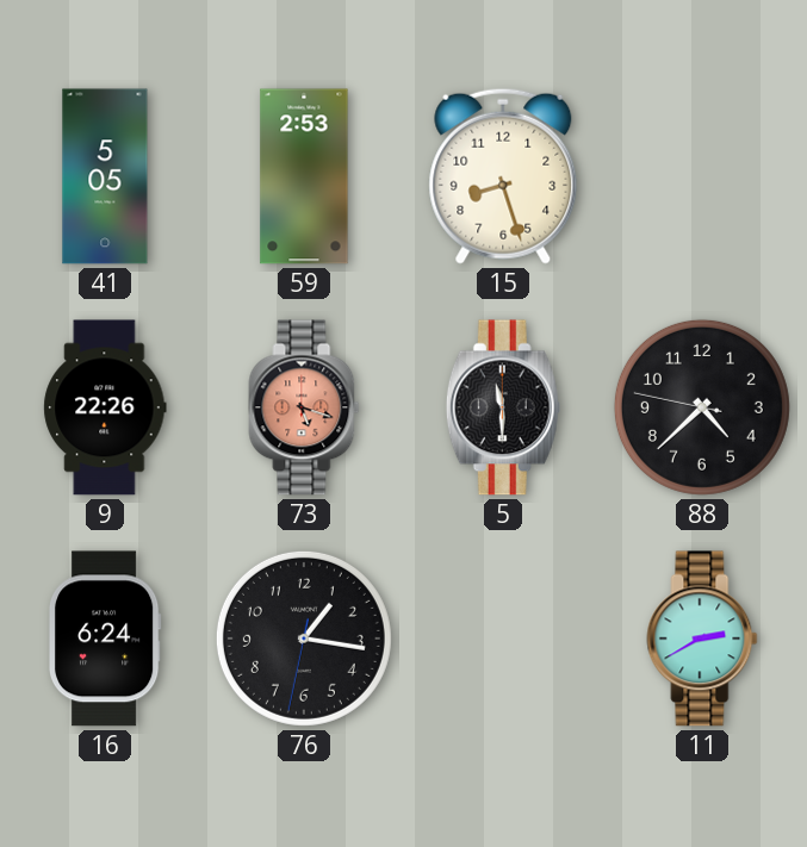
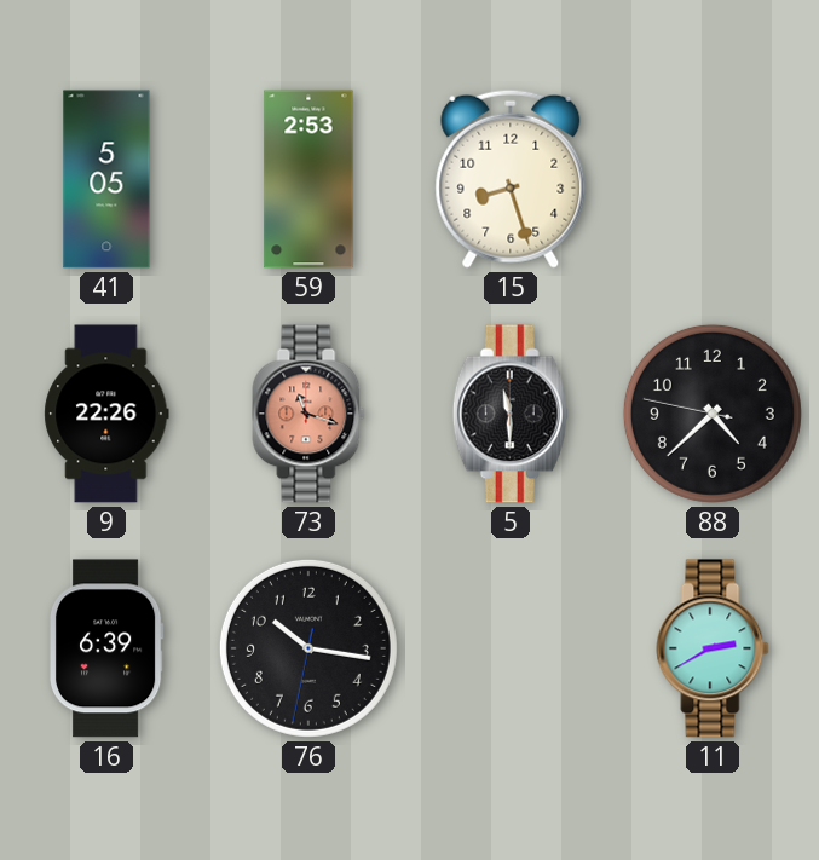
73: 5:18 -> 11:18 (308, 414)
16: 6:24 -> 6:39 (106, 648)
76: 1:16 -> 10:16 (308, 648)
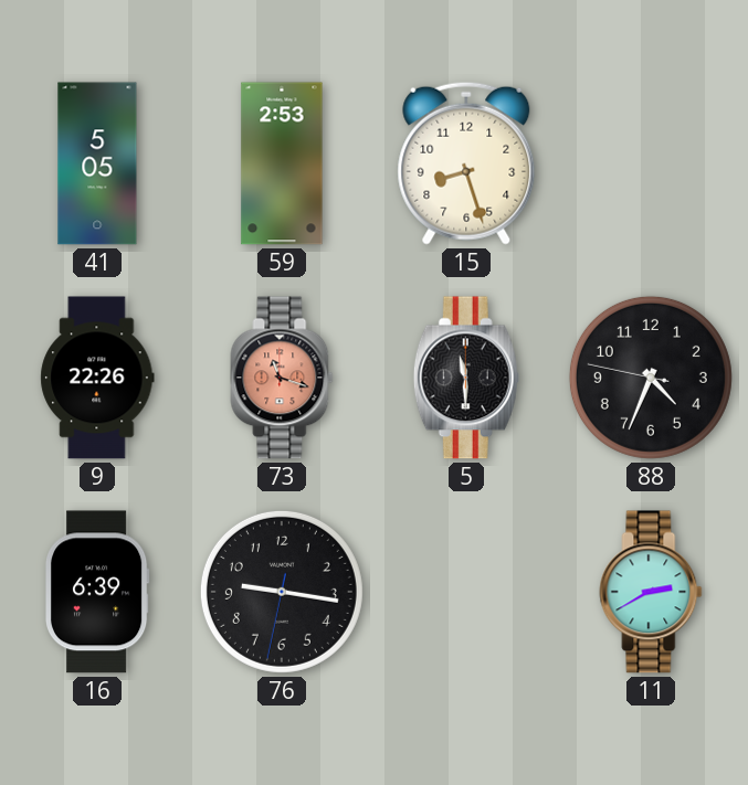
88: 4:37 -> 4:33 (651, 378)
76: 10:16 -> 9:16 (282, 592)
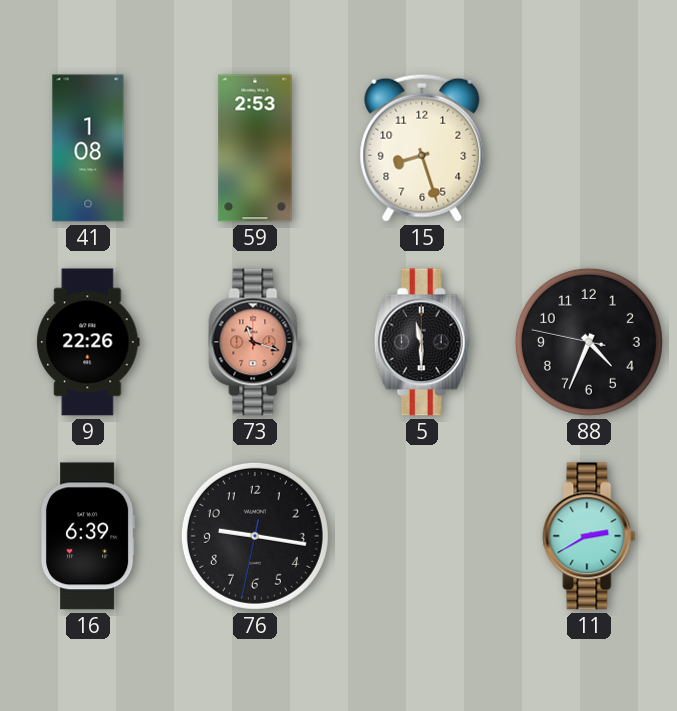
41: 5:05 -> 1:08 (88, 148)
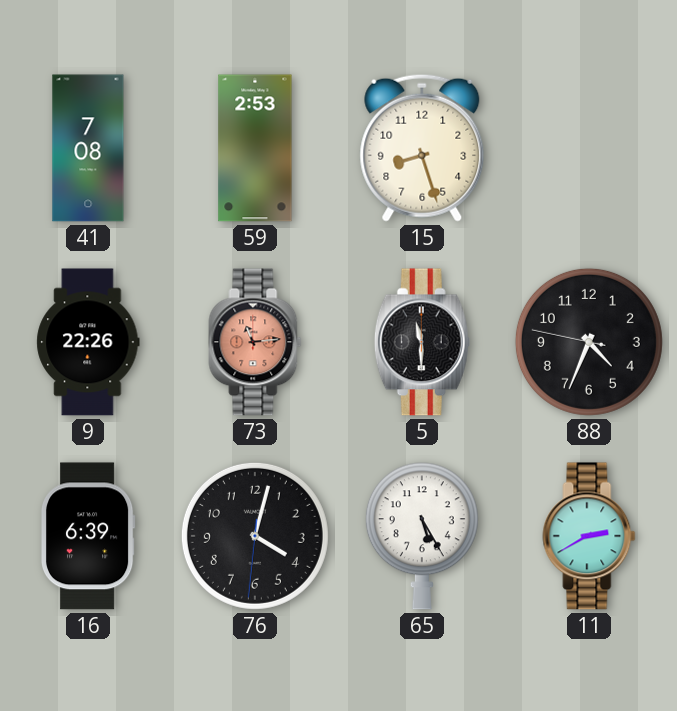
41: 1:08 -> 7:08 (88, 148)
73: 11:18 -> 11:14 (255, 342)
76: 9:16 -> 4:02 (255, 536)
65: none -> 5:25 (422, 536)
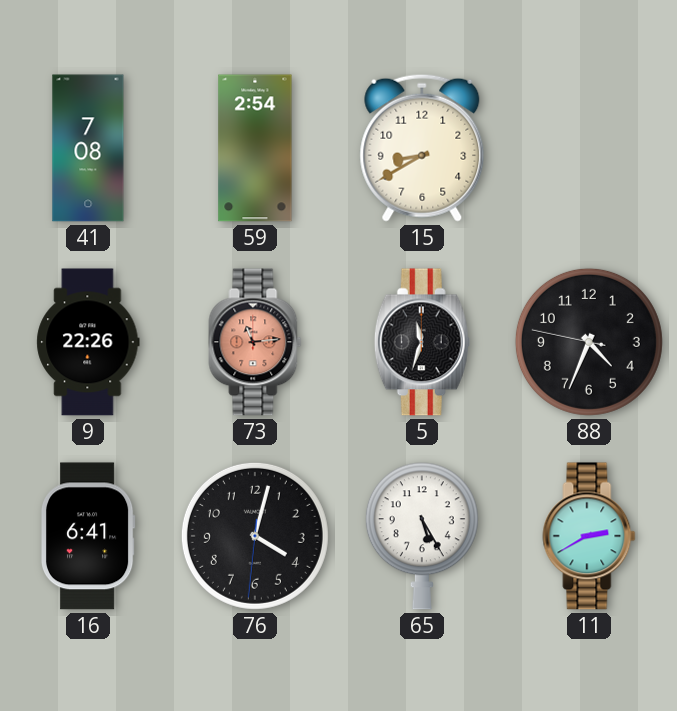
59: 2:53 -> 2:54 (255, 148)
15: 8:27 -> 8:40 (422, 148)
5: 11:30 -> 11:33 (422, 342)
16: 6:39 -> 6:41 (88, 536)
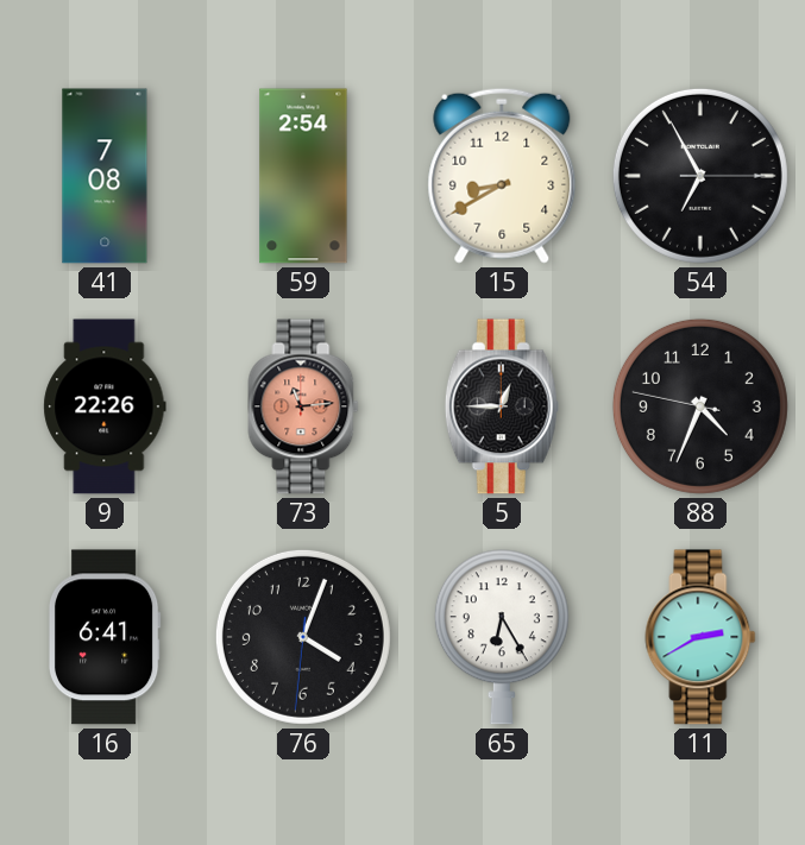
54: none -> 6:55 (700, 176)
5: 11:33 -> 12:45 (502, 406)
76: 4:02 -> 4:03 (303, 637)
65: 5:25 -> 6:25 (502, 637)
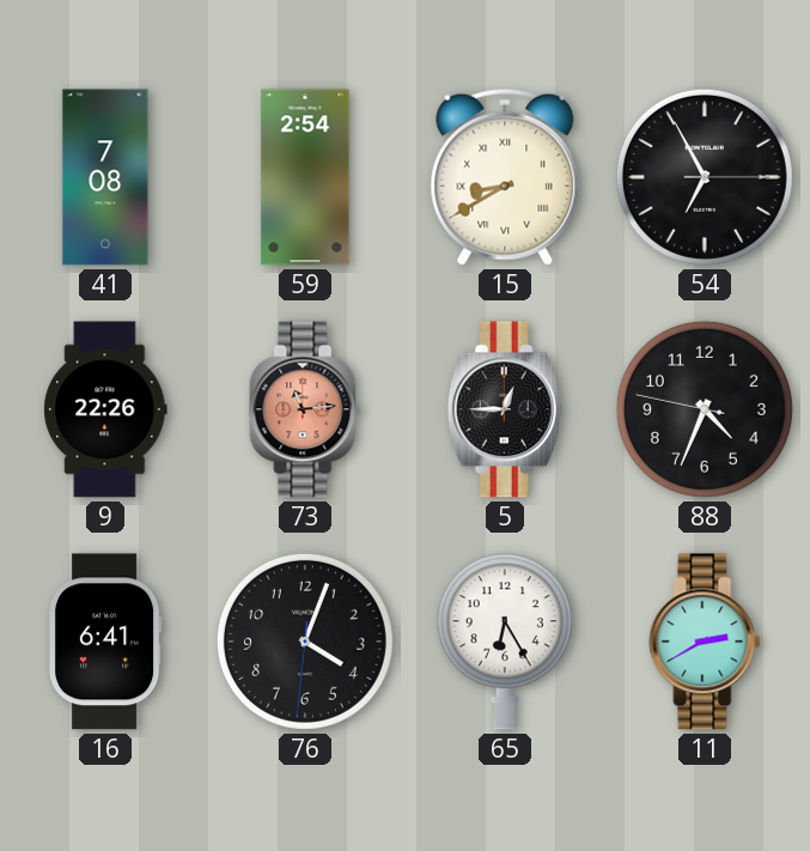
15 numerals: Arabic -> Roman (505, 177)
